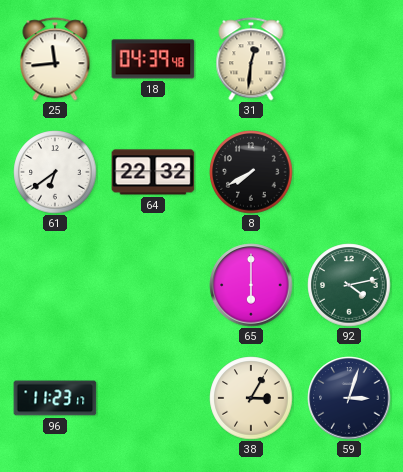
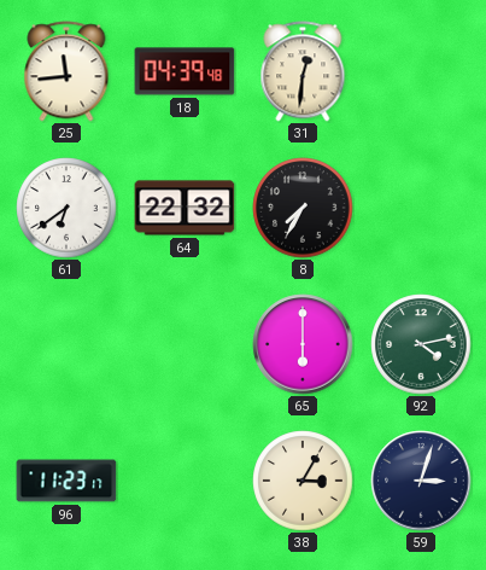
8: 7:40 -> 7:35 (303, 208)
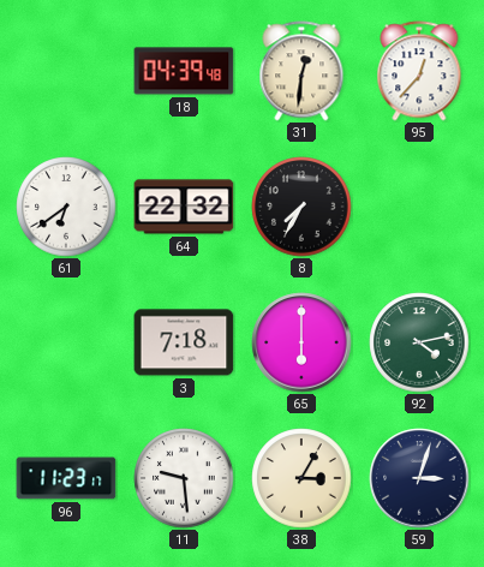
25: 11:44 -> none (66, 71)
95: none -> 12:37 (419, 71)
3: none -> 7:18 (184, 342)
11: none -> 9:29 (184, 478)
